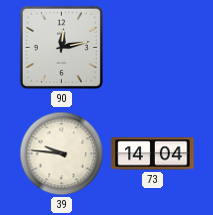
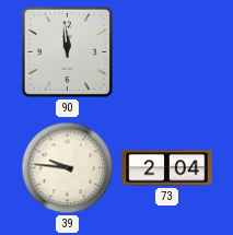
90: 12:13 -> 11:59 (67, 51)
73: 14:04 -> 2:04 (167, 168)
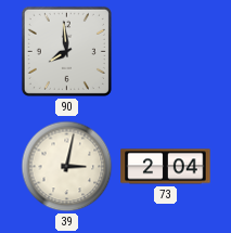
90: 11:59 -> 7:59 (66, 51)
39: 9:46 -> 3:02 (67, 167)
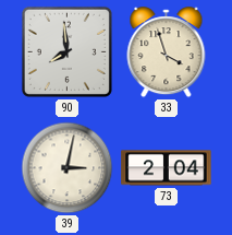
33: none -> 3:57 (167, 52)
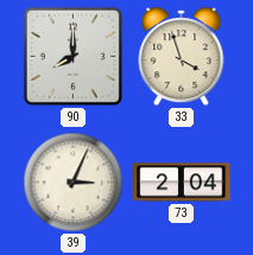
90: 7:59 -> 8:00 (72, 56)
39: 3:02 -> 3:04 (74, 183)
